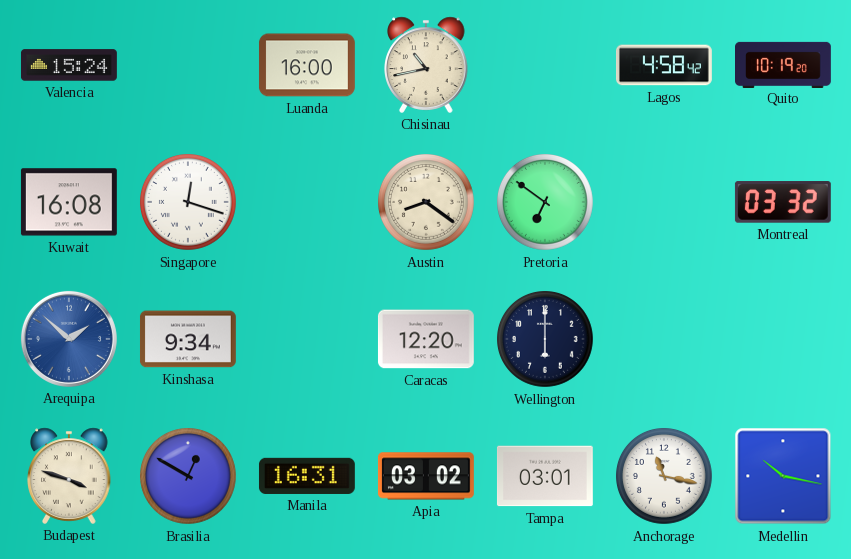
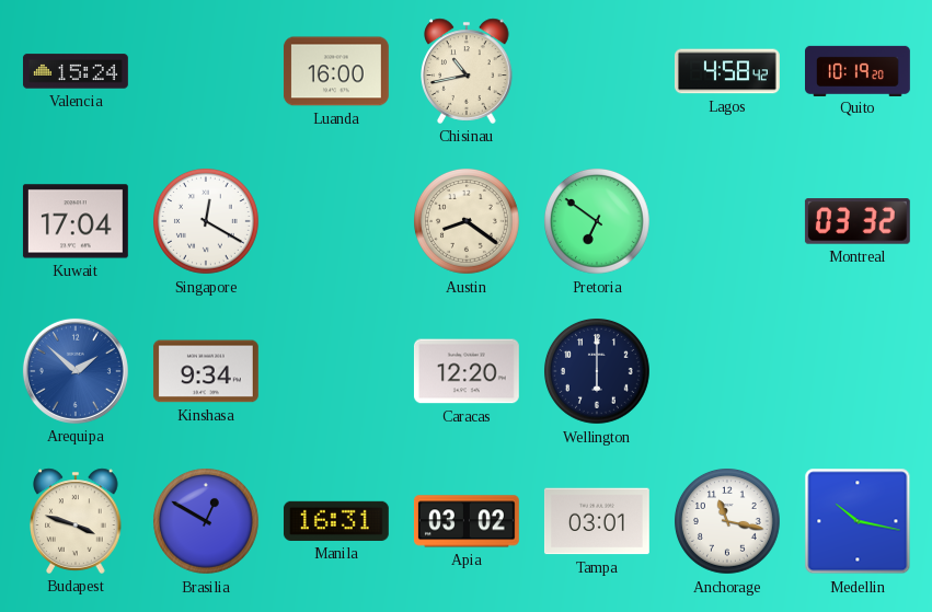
Kuwait: 16:08 -> 17:04 (76, 221)
Singapore: 12:18 -> 12:20 (207, 222)
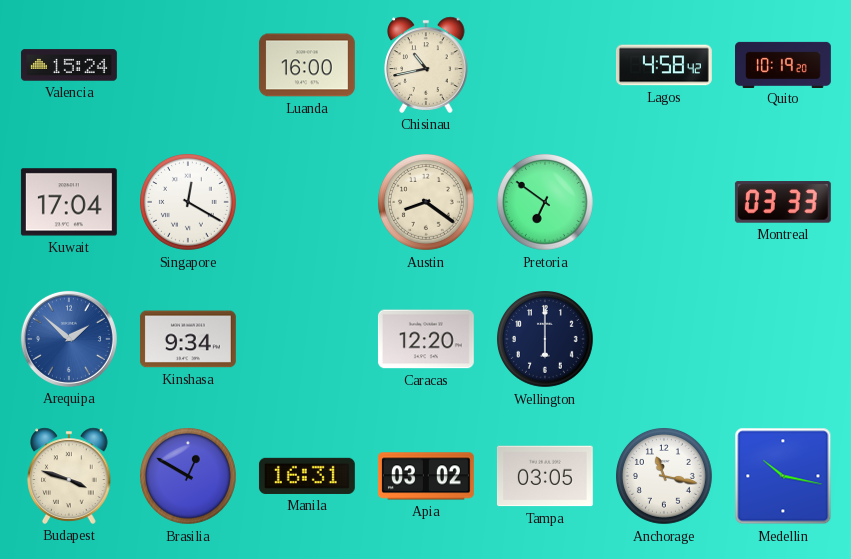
Montreal: 03:32 -> 03:33 (783, 202)
Tampa: 03:01 -> 03:05 (545, 476)
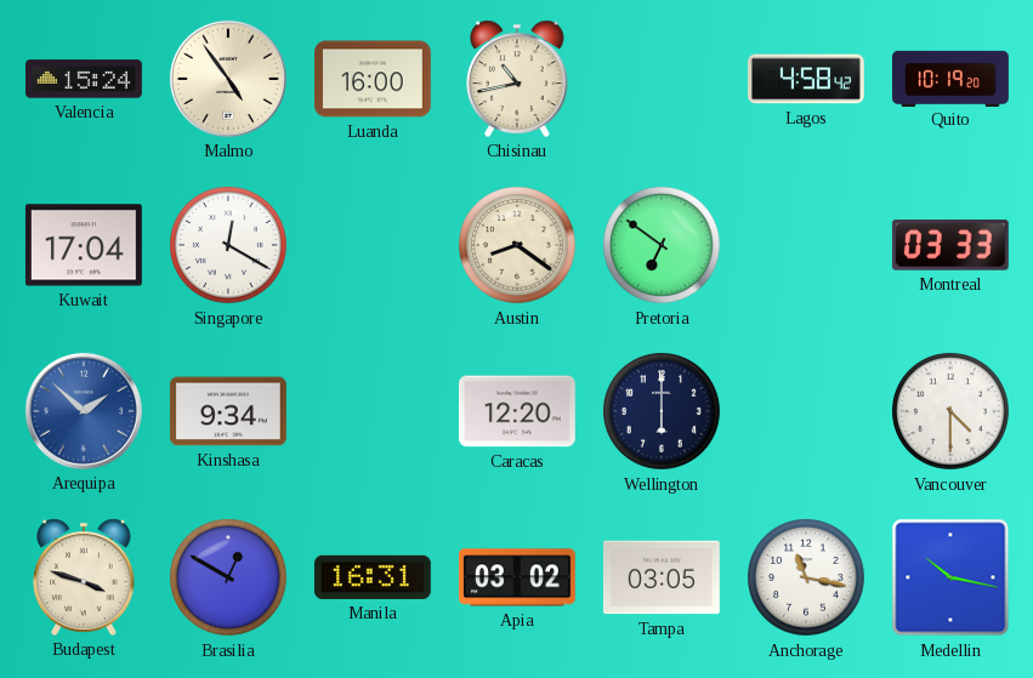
Malmo: none -> 4:54 (228, 79)
Vancouver: none -> 4:30 (952, 412)
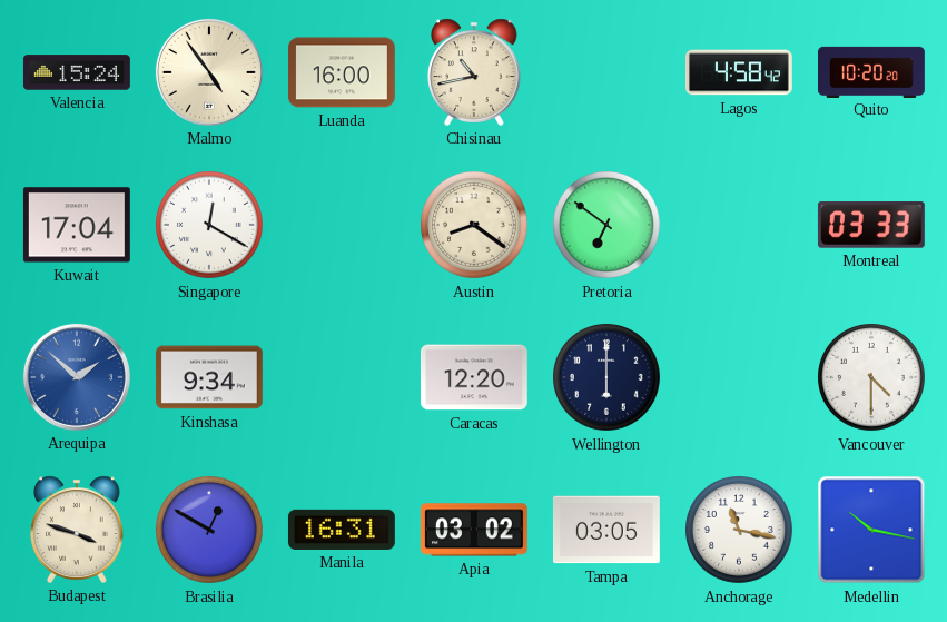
Quito: 10:19 -> 10:20 (872, 71)
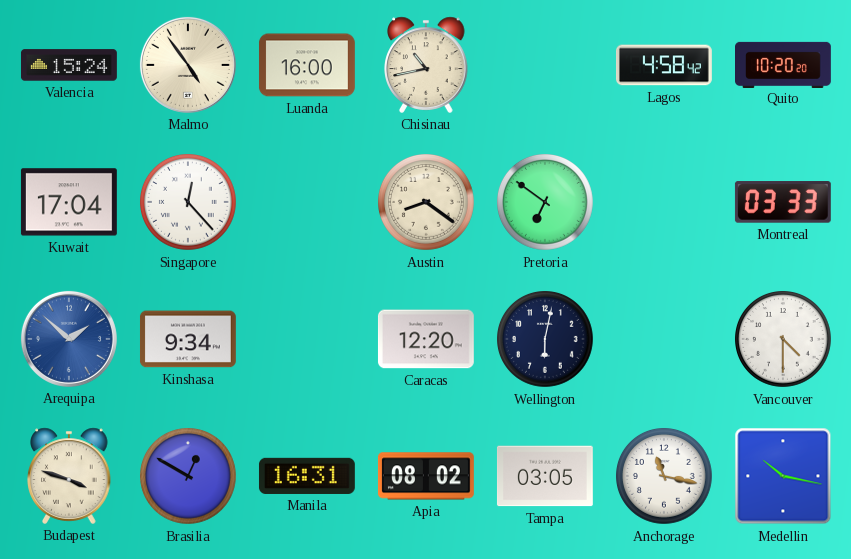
Singapore: 12:20 -> 12:23 (189, 203)
Wellington: 6:00 -> 6:02 (546, 340)
Apia: 03:02 -> 08:02 (426, 476)
